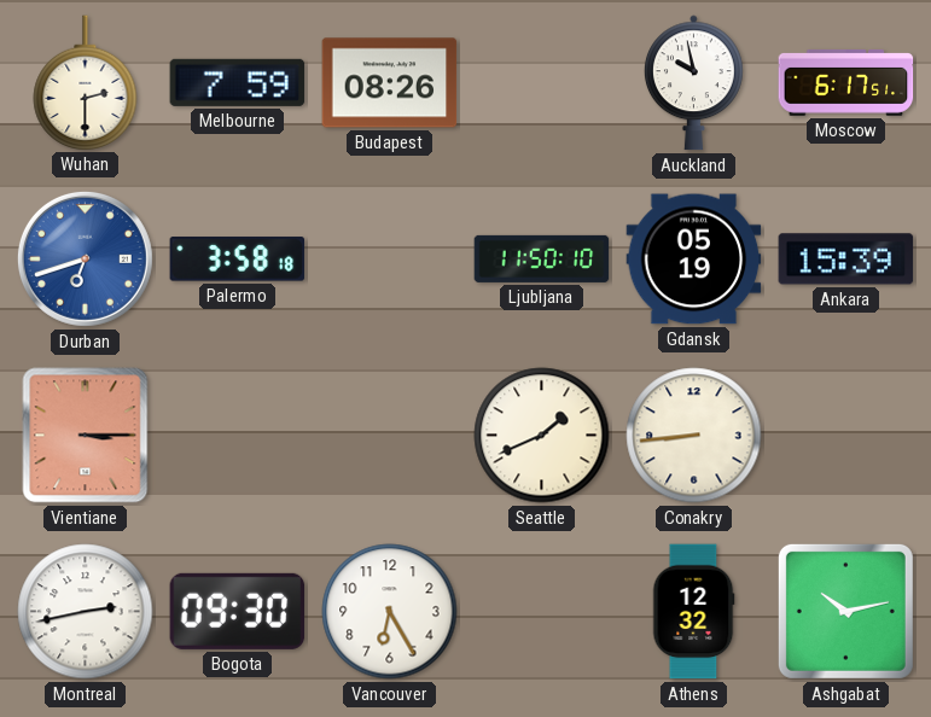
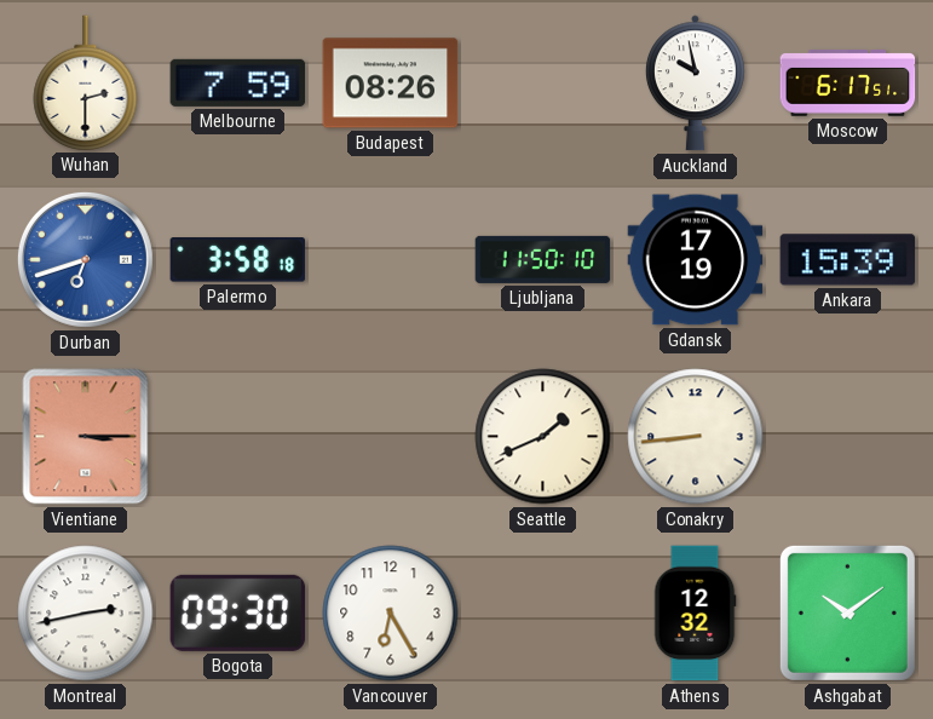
Gdansk: 05:19 -> 17:19 (696, 260)
Ashgabat: 10:13 -> 10:09 (847, 612)
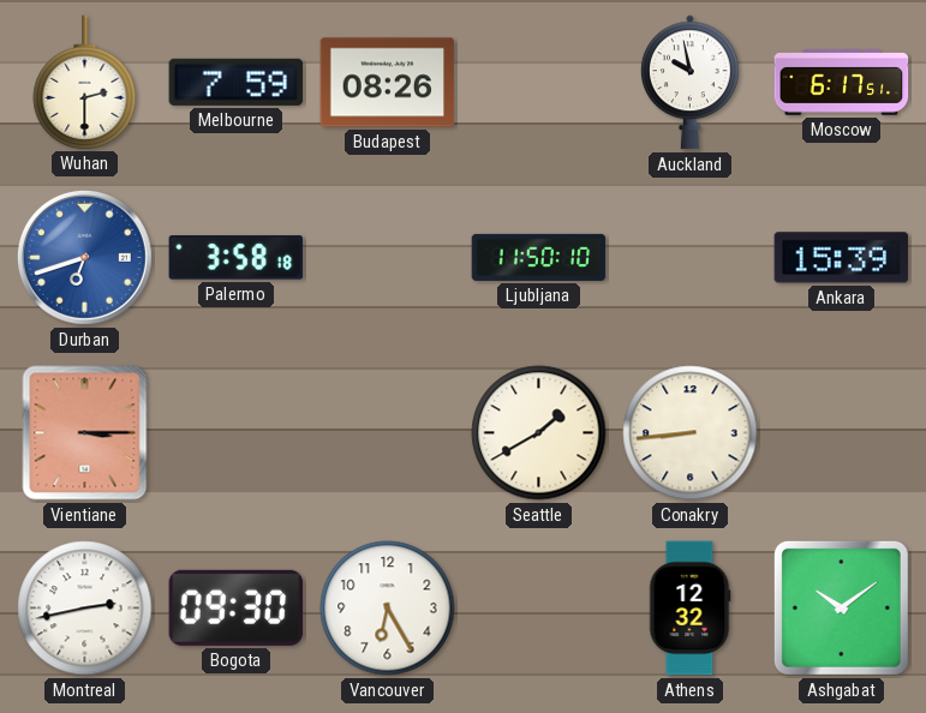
Gdansk: 17:19 -> none (696, 260)
Seattle: 1:41 -> 1:40 (539, 433)
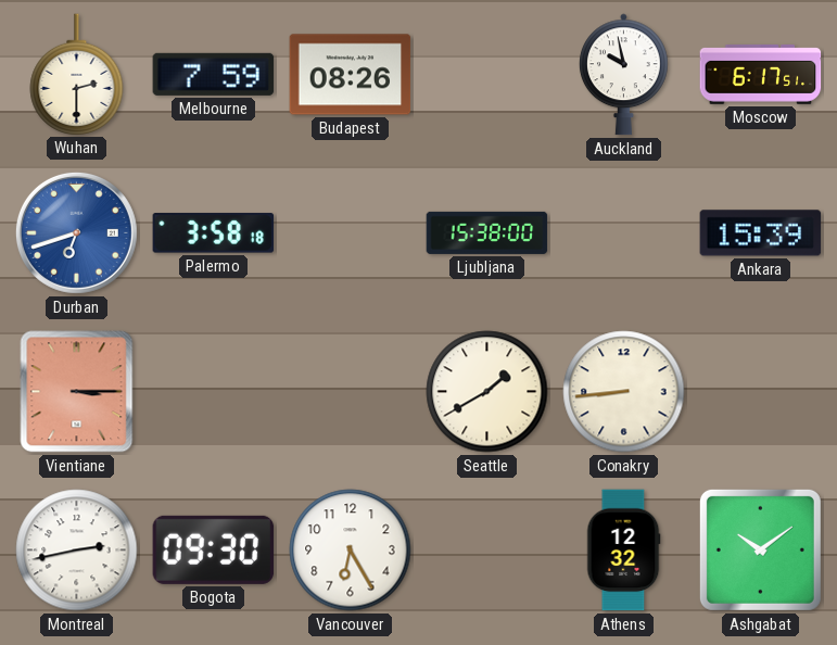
Ljubljana: 11:50 -> 15:38 (487, 232)
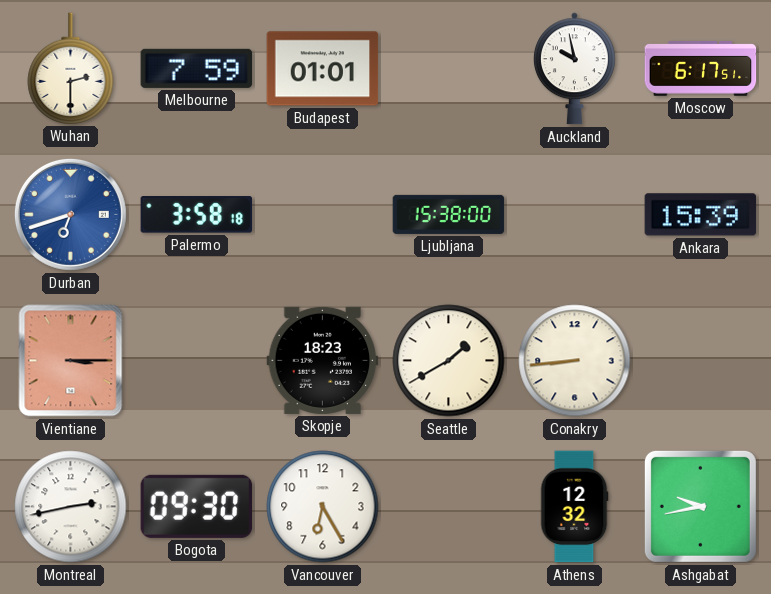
Budapest: 08:26 -> 01:01 (323, 69)
Skopje: none -> 18:23 (323, 360)
Ashgabat: 10:09 -> 9:43 (700, 506)
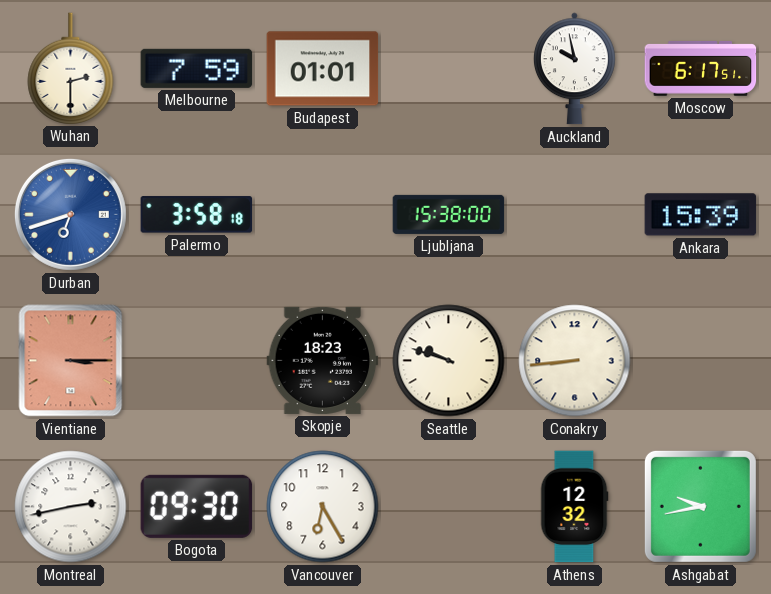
Seattle: 1:40 -> 9:48 (449, 361)
